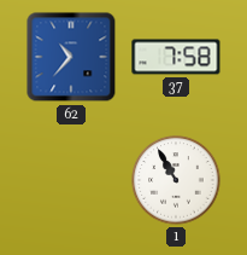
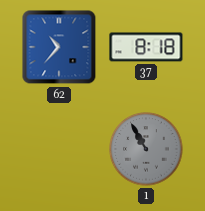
37: 7:58 -> 8:18 (146, 47)
1 dial: white -> grey (146, 149)
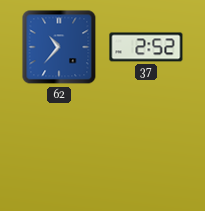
37: 8:18 -> 2:52 (146, 47)
1: 10:55 -> none (146, 149)
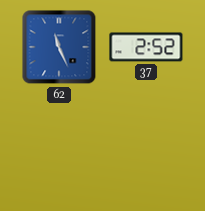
62: 10:37 -> 11:26 (59, 47)
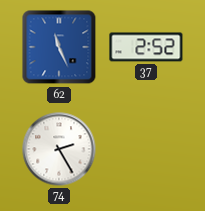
74: none -> 2:25 (59, 149)
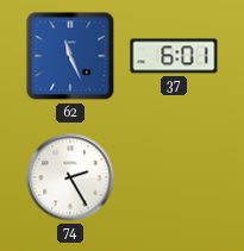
37: 2:52 -> 6:01 (174, 56)
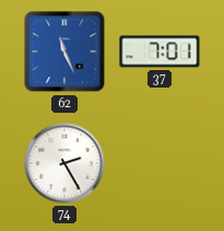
37: 6:01 -> 7:01 (160, 51)
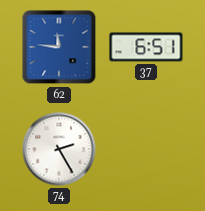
62: 11:26 -> 11:46 (59, 47)
37: 7:01 -> 6:51 (146, 47)
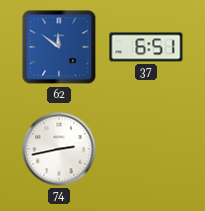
62: 11:46 -> 11:51 (59, 47)
74: 2:25 -> 2:43 (59, 149)
